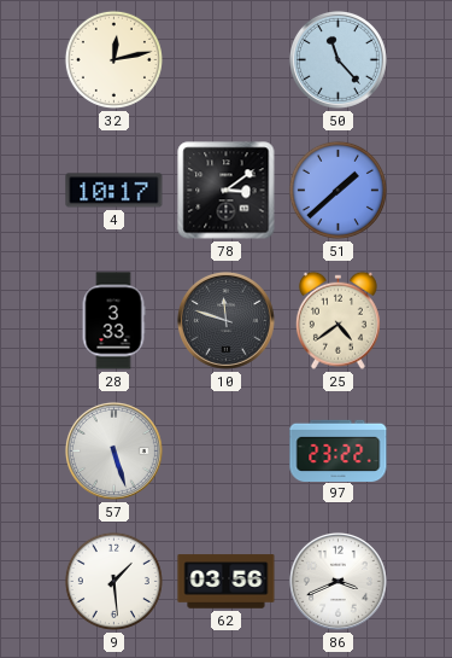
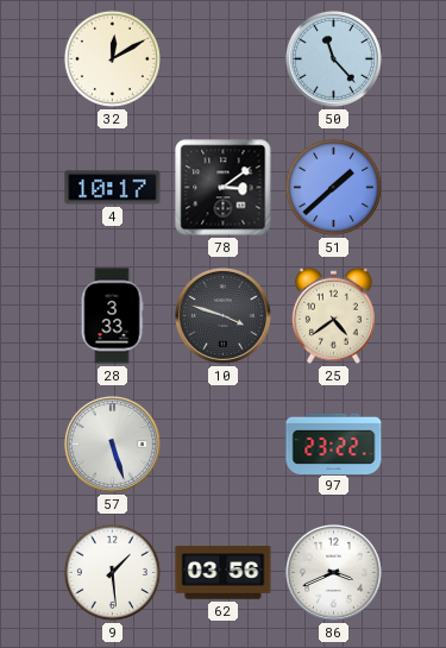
32: 12:13 -> 12:10 (112, 58)
10: 11:48 -> 3:48 (222, 315)
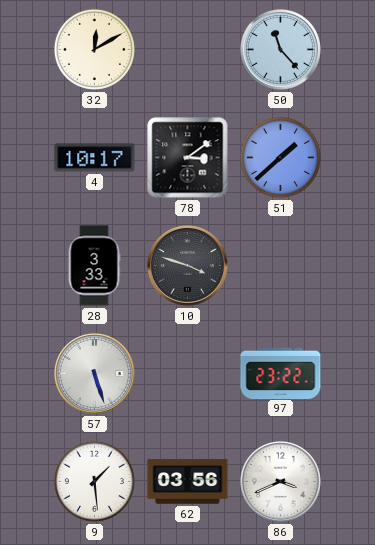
25: 4:39 -> none (333, 315)
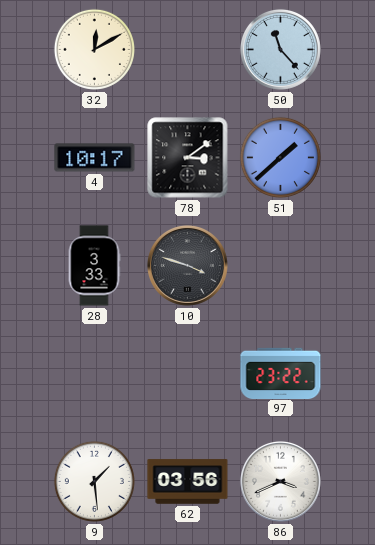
57: 5:27 -> none (94, 373)
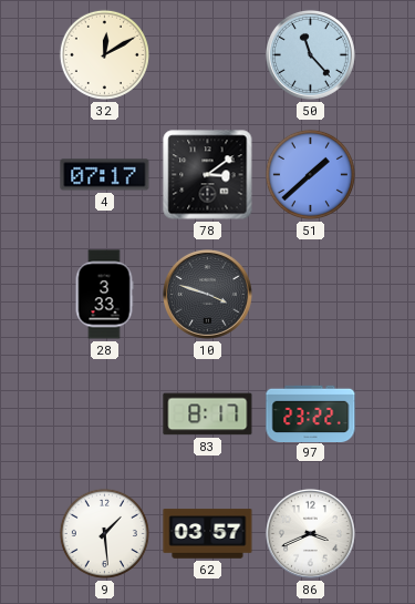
4: 10:17 -> 07:17 (105, 175)
83: none -> 8:17 (208, 414)
62: 03:56 -> 03:57 (208, 534)
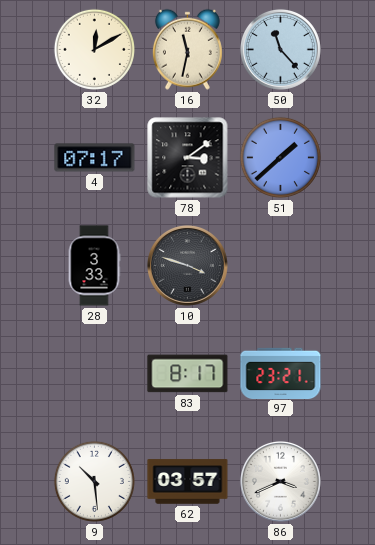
16: none -> 11:32 (187, 49)
97: 23:22 -> 23:21 (281, 373)
9: 1:29 -> 10:29 (94, 481)
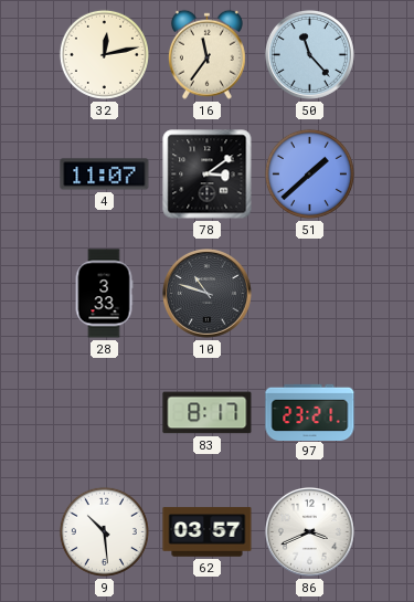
32: 12:10 -> 12:13 (104, 54)
16: 11:32 -> 11:36 (206, 54)
4: 07:17 -> 11:07 (105, 175)
10: 3:48 -> 10:48 (206, 293)
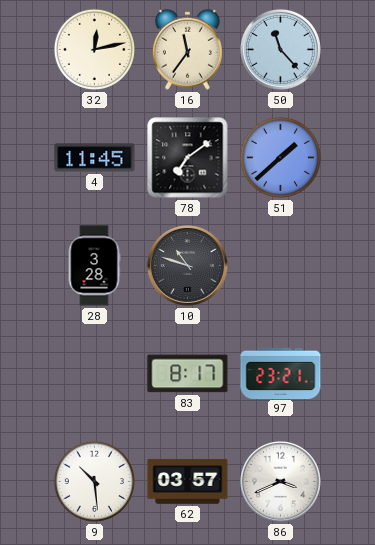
4: 11:07 -> 11:45 (95, 158)
78: 3:09 -> 7:09 (188, 158)
28: 3:33 -> 3:28 (94, 266)
